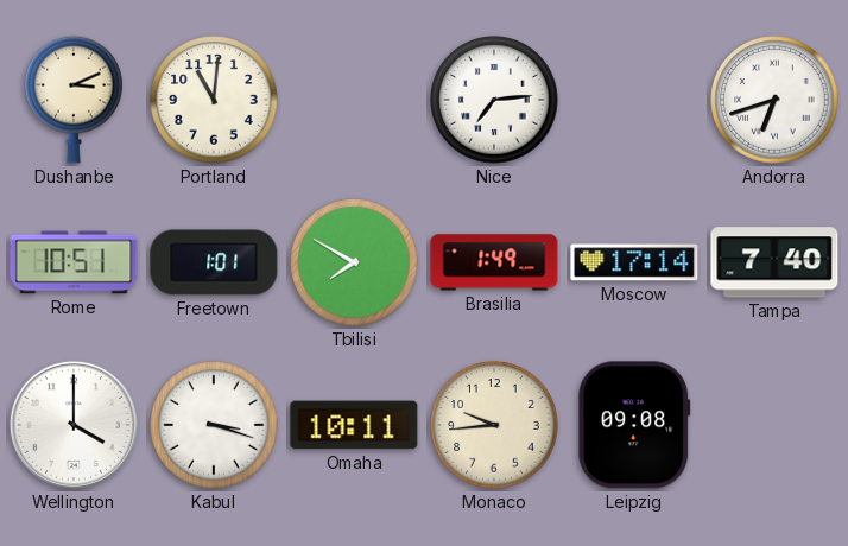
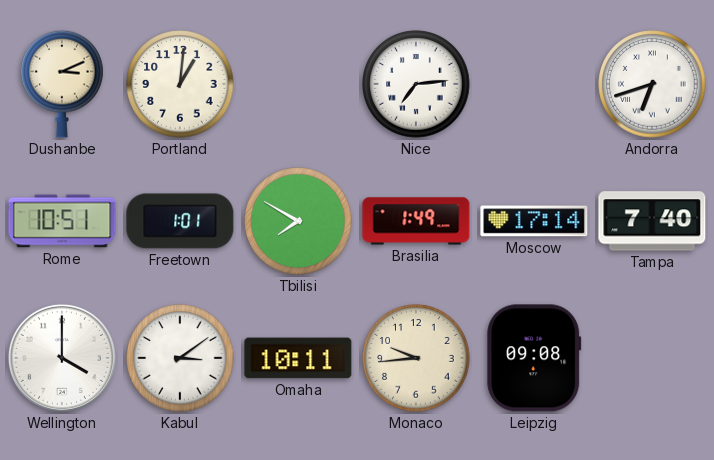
Portland: 11:01 -> 1:01 (180, 84)
Kabul: 3:18 -> 3:09 (180, 358)
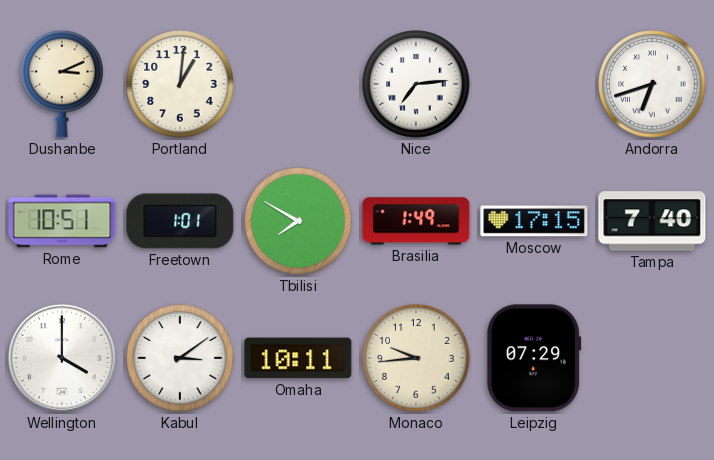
Moscow: 17:14 -> 17:15 (534, 221)
Leipzig: 09:08 -> 07:29 (534, 358)
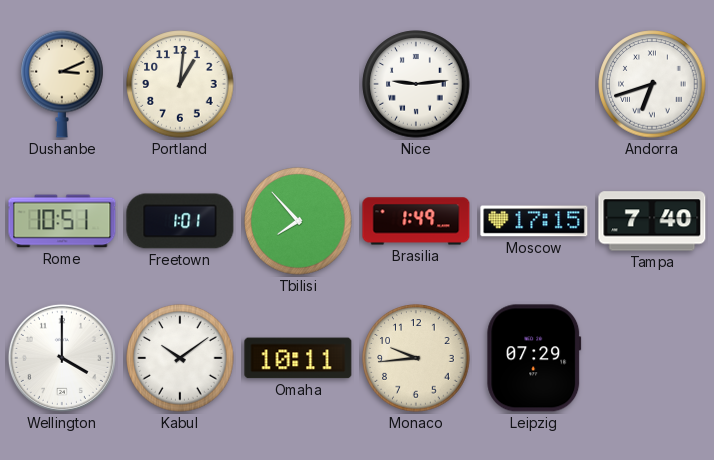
Nice: 7:14 -> 9:14 (416, 84)
Tbilisi: 7:50 -> 7:53 (298, 221)
Kabul: 3:09 -> 10:09 (180, 358)
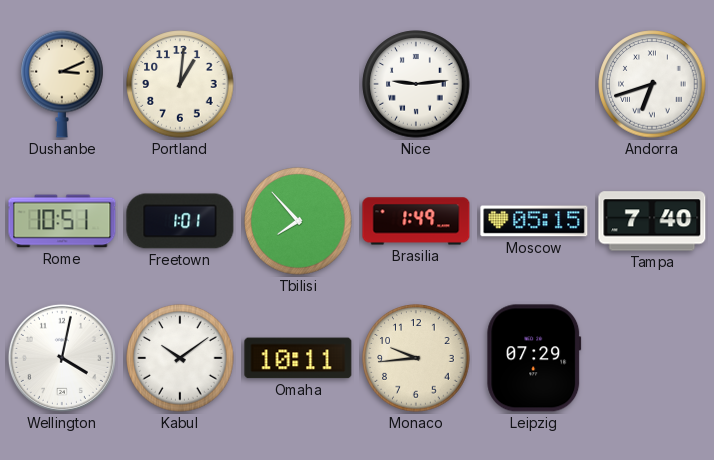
Moscow: 17:15 -> 05:15 (534, 221)
Wellington: 4:00 -> 4:02 (62, 358)
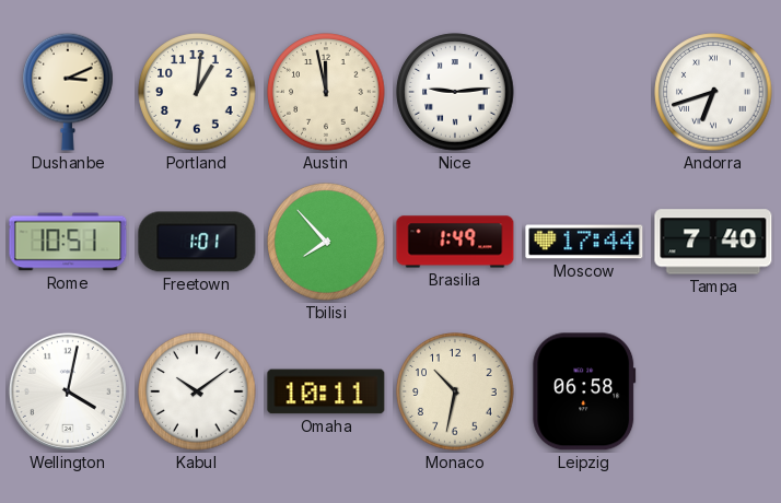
Austin: none -> 11:58 (326, 92)
Moscow: 05:15 -> 17:44 (584, 242)
Monaco: 9:44 -> 10:32 (455, 391)
Leipzig: 07:29 -> 06:58 (584, 391)
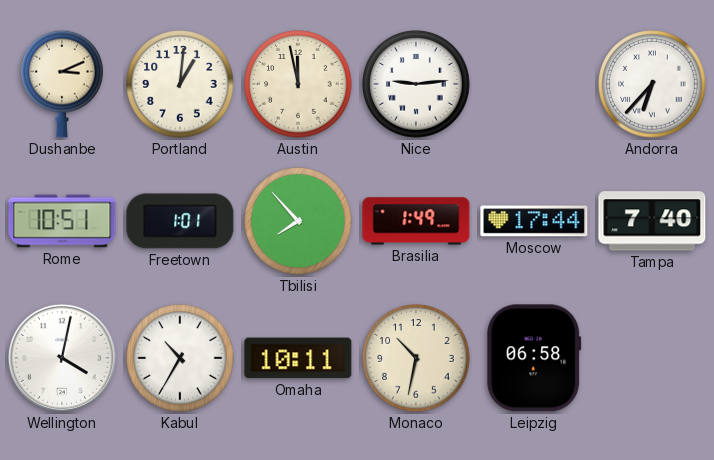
Andorra: 6:42 -> 6:37 (652, 84)
Kabul: 10:09 -> 10:35 (180, 358)
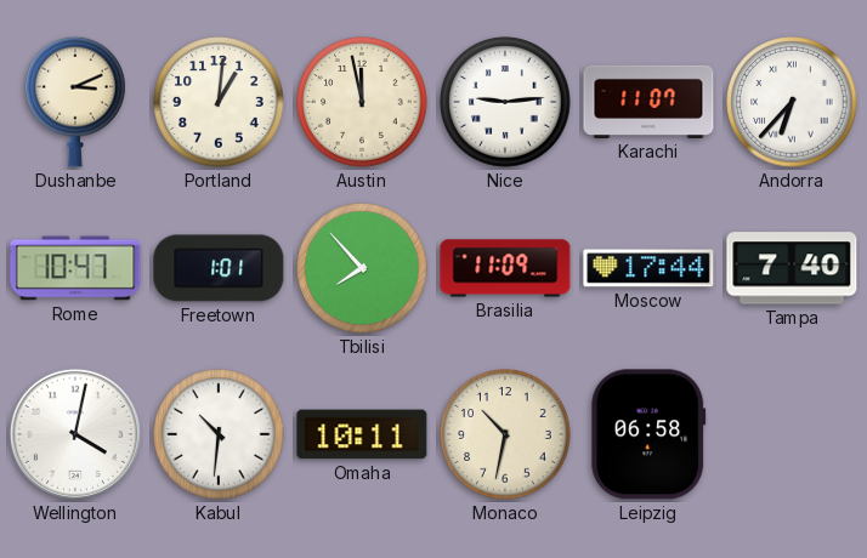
Karachi: none -> 11:07 (648, 102)
Rome: 10:51 -> 10:47 (75, 268)
Brasilia: 1:49 -> 11:09 (505, 268)
Kabul: 10:35 -> 10:31 (219, 434)
